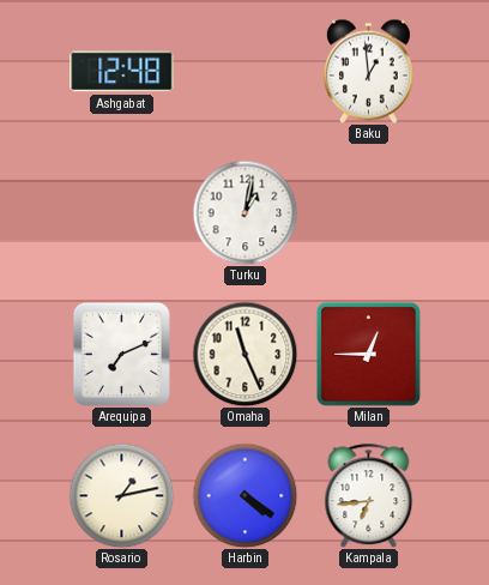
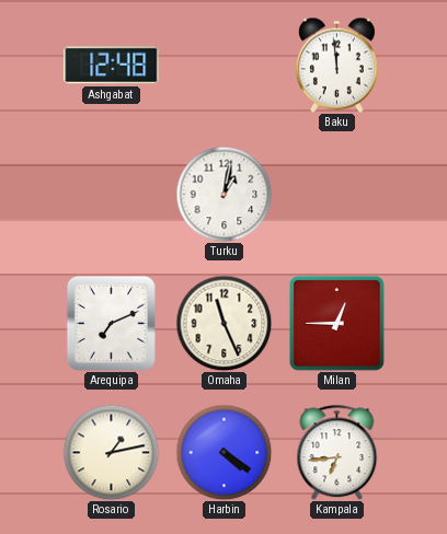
Baku: 12:59 -> 11:59 (336, 65)
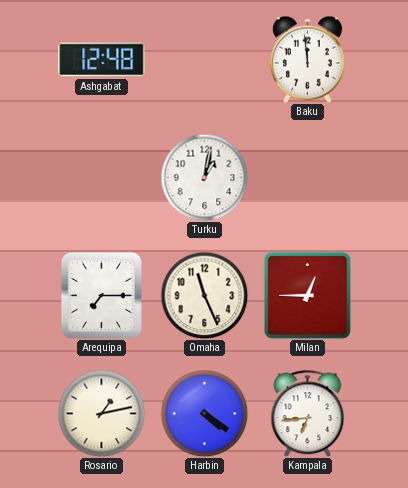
Arequipa: 7:11 -> 7:15 (101, 295)
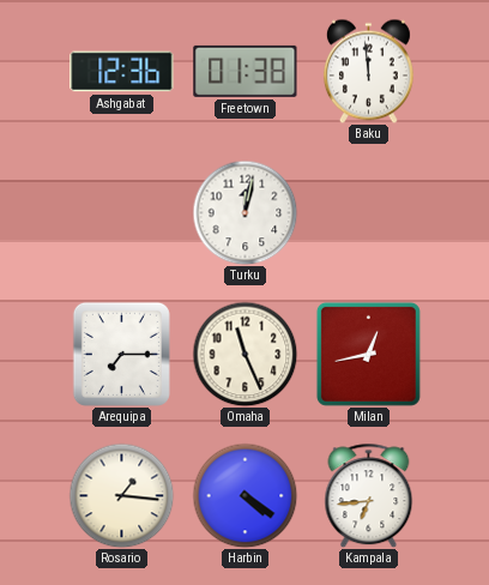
Ashgabat: 12:48 -> 12:36 (122, 72)
Freetown: none -> 01:38 (246, 71)
Turku: 1:02 -> 12:02 (244, 212)
Milan: 12:45 -> 12:43 (368, 354)
Rosario: 1:13 -> 1:16 (121, 495)
